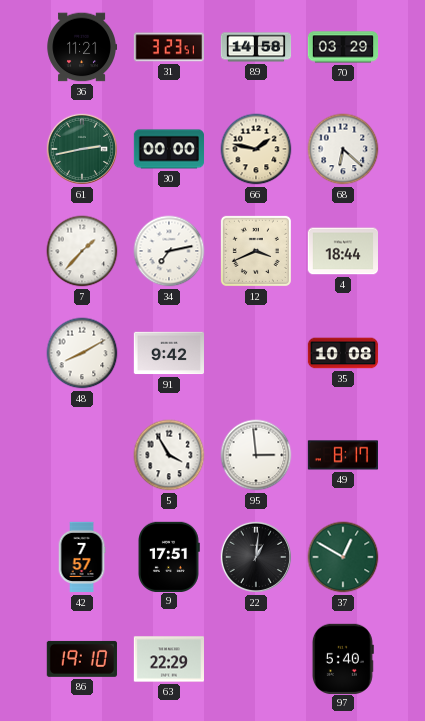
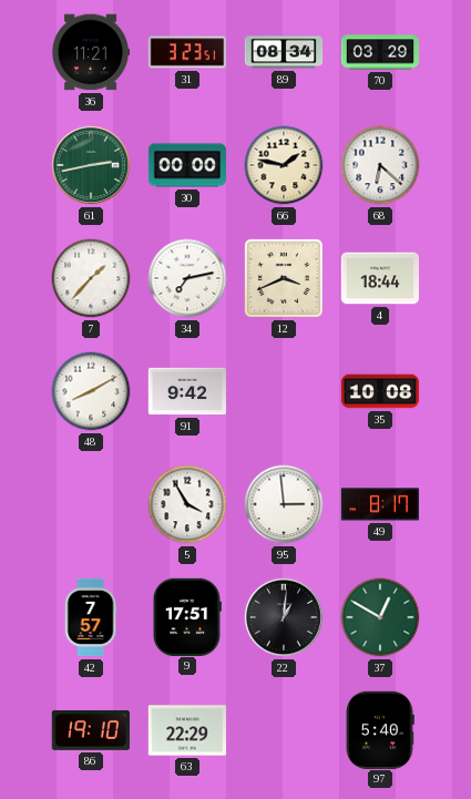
89: 14:58 -> 08:34 (284, 52)
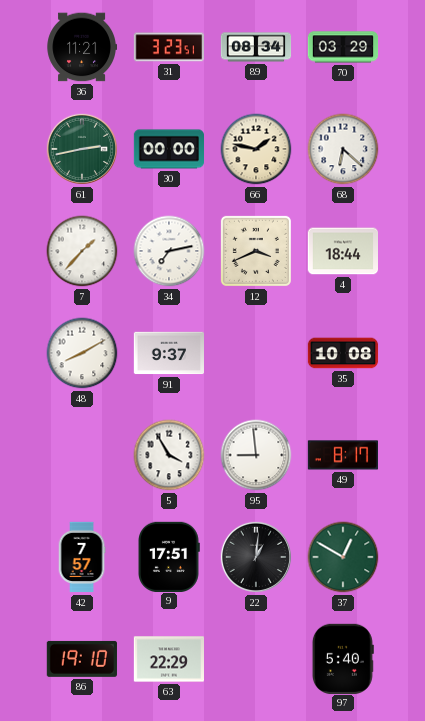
91: 9:42 -> 9:37 (168, 353)
95: 2:59 -> 8:59 (256, 455)
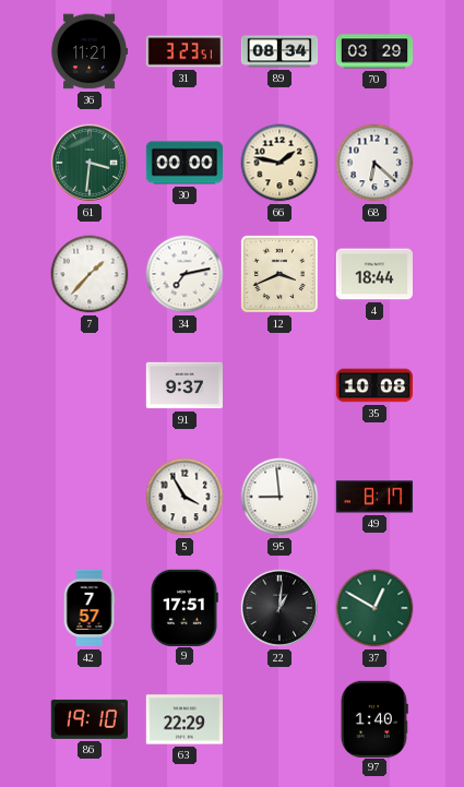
61: 2:43 -> 3:31 (90, 163)
48: 8:10 -> none (82, 353)
97: 5:40 -> 1:40 (374, 718)
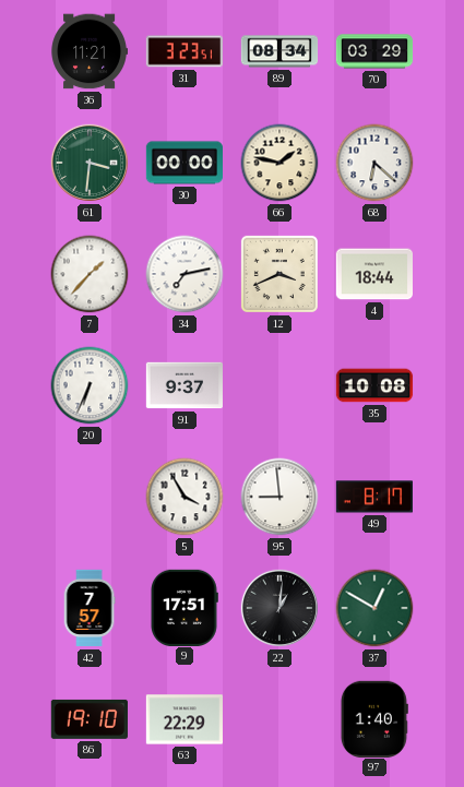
20: none -> 6:34 (90, 385)
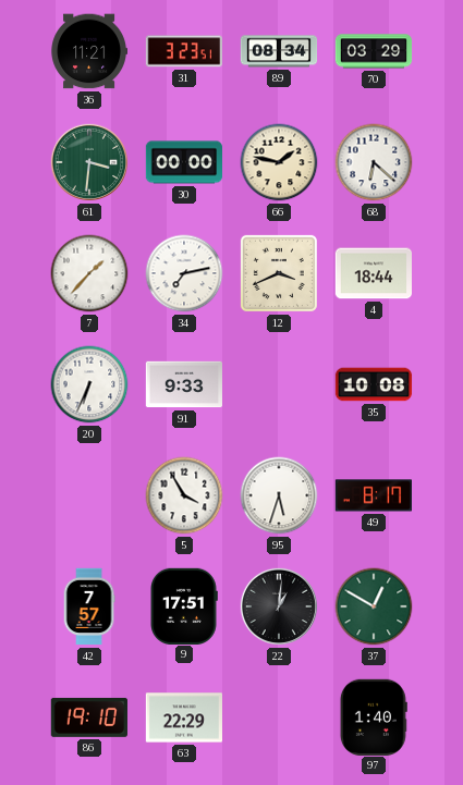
91: 9:37 -> 9:33 (183, 384)
95: 8:59 -> 5:33 (279, 495)
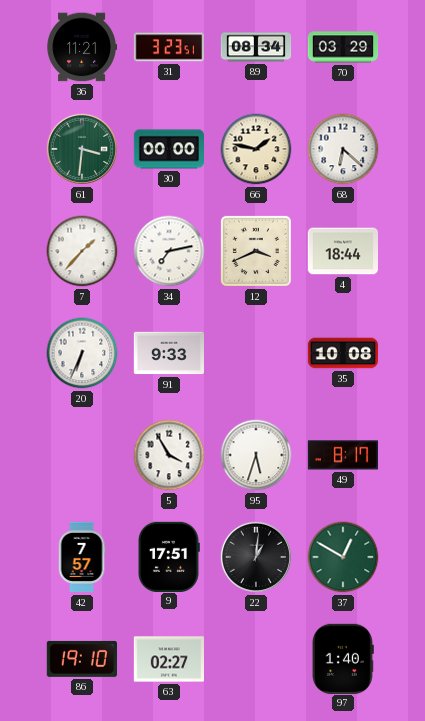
63: 22:29 -> 02:27 (168, 659)
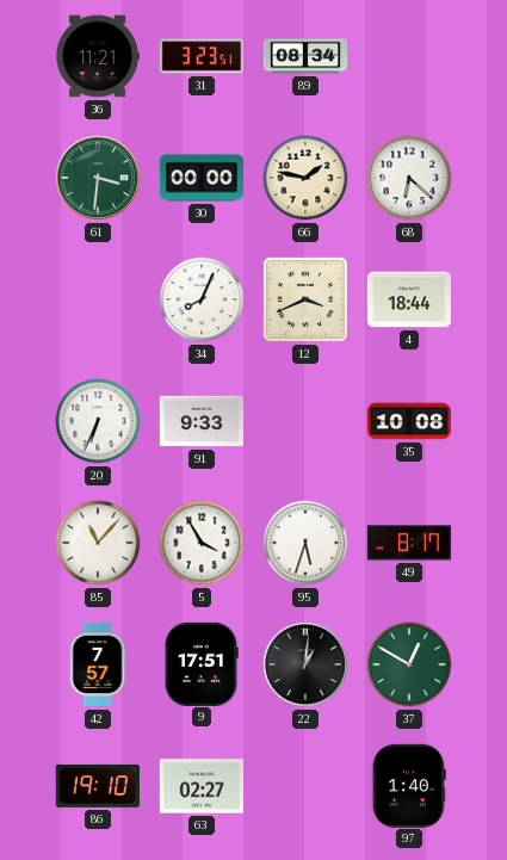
70: 03:29 -> none (343, 47)
7: 1:37 -> none (82, 251)
34: 7:13 -> 8:04 (202, 299)
85: none -> 11:07 (98, 543)
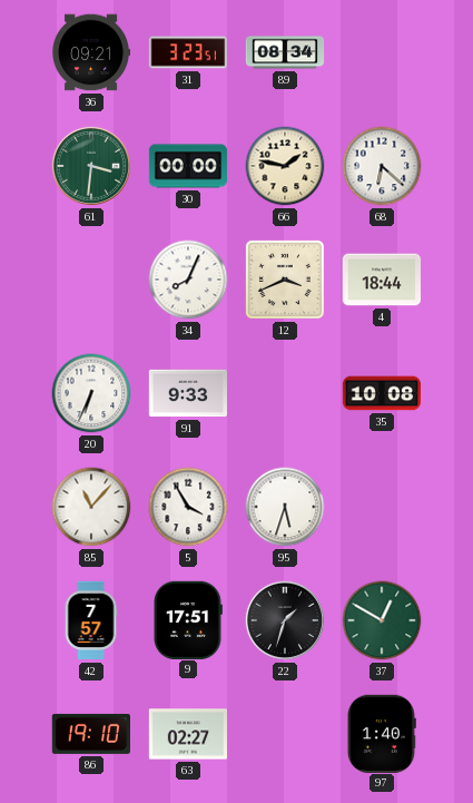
36: 11:21 -> 09:21 (90, 52)
49: 8:17 -> none (408, 543)
22: 1:01 -> 1:33 (285, 620)
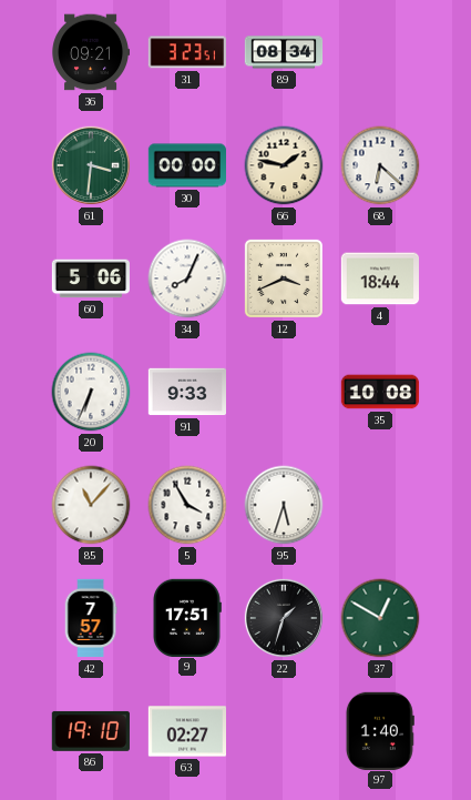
60: none -> 5:06 (90, 279)
